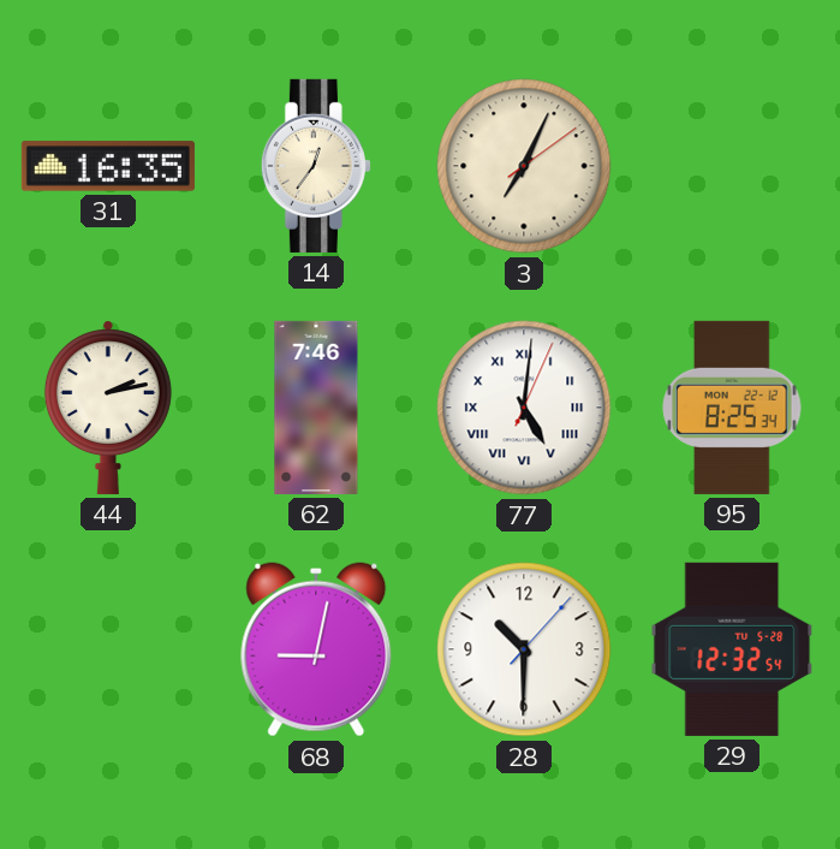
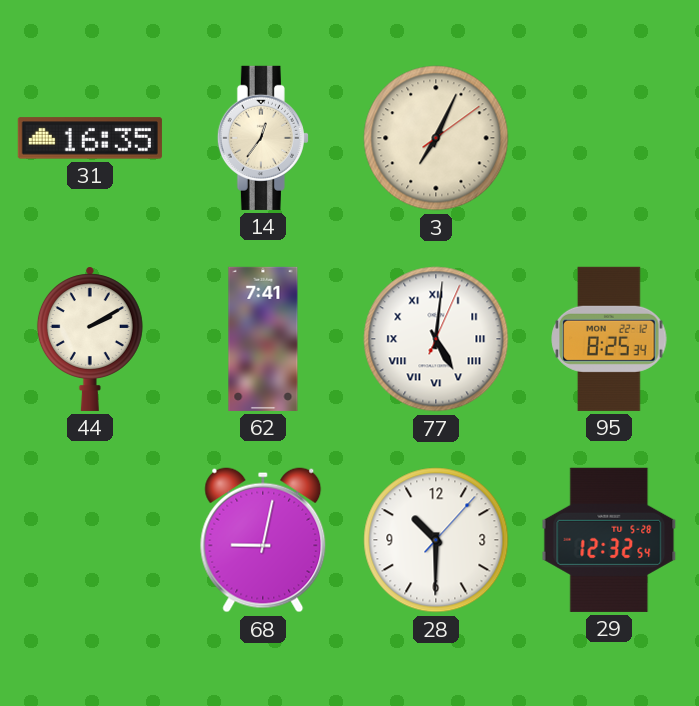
44: 2:13 -> 2:10 (90, 339)
62: 7:46 -> 7:41 (263, 339)
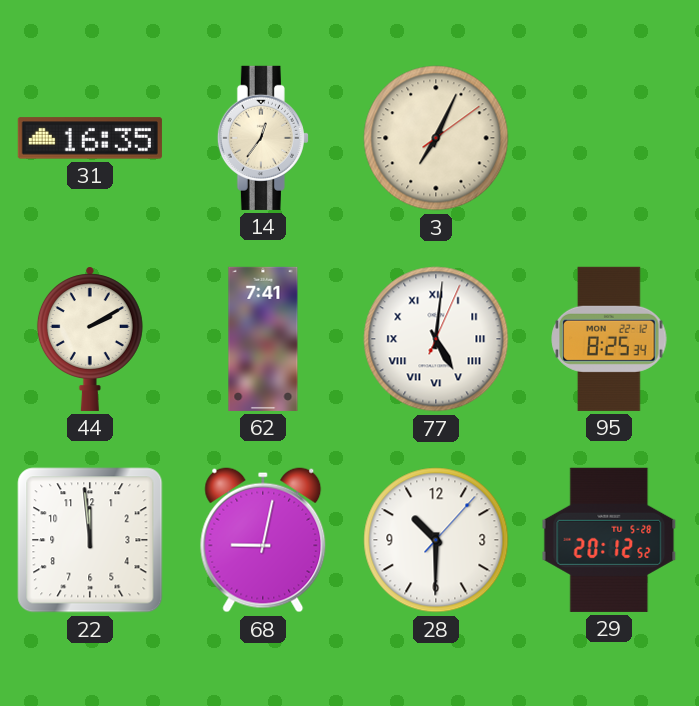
22: none -> 11:59 (90, 540)
29: 12:32 -> 20:12 (609, 540)
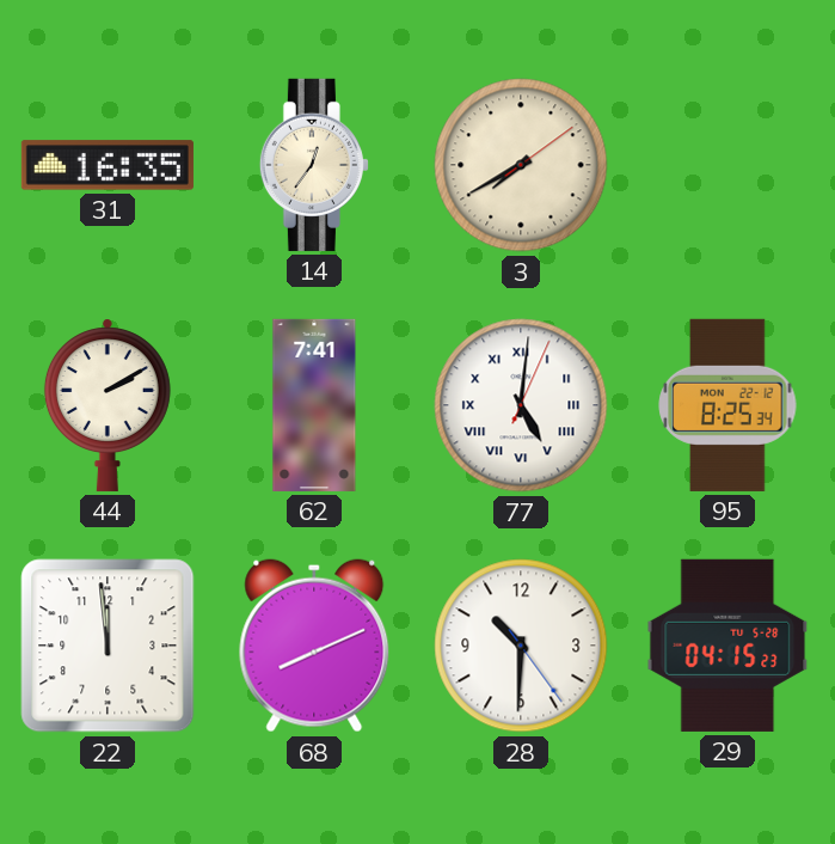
3: 7:04 -> 7:40 (521, 165)
68: 9:02 -> 8:11 (314, 646)
28: 10:30:07 -> 10:30:24 (521, 646)
29: 20:12 -> 04:15 (727, 646)
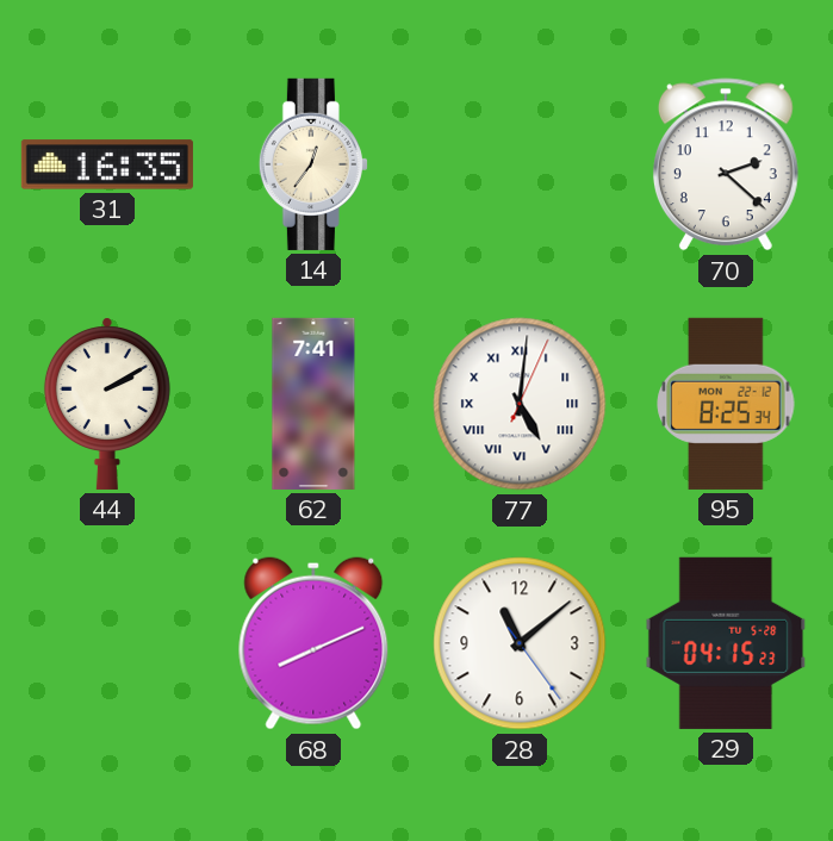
3: 7:40 -> none (521, 165)
70: none -> 2:22 (726, 164)
22: 11:59 -> none (108, 646)
28: 10:30 -> 11:08 (520, 643)
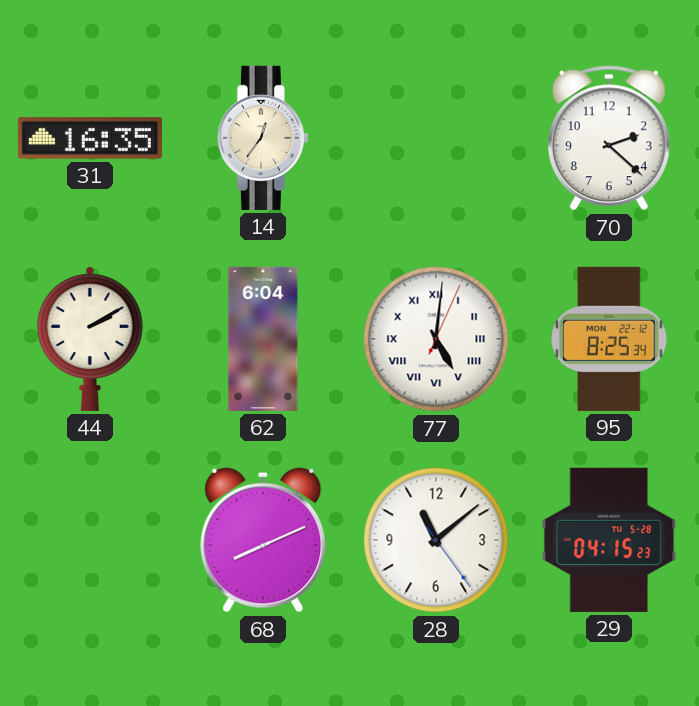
62: 7:41 -> 6:04 (263, 339)
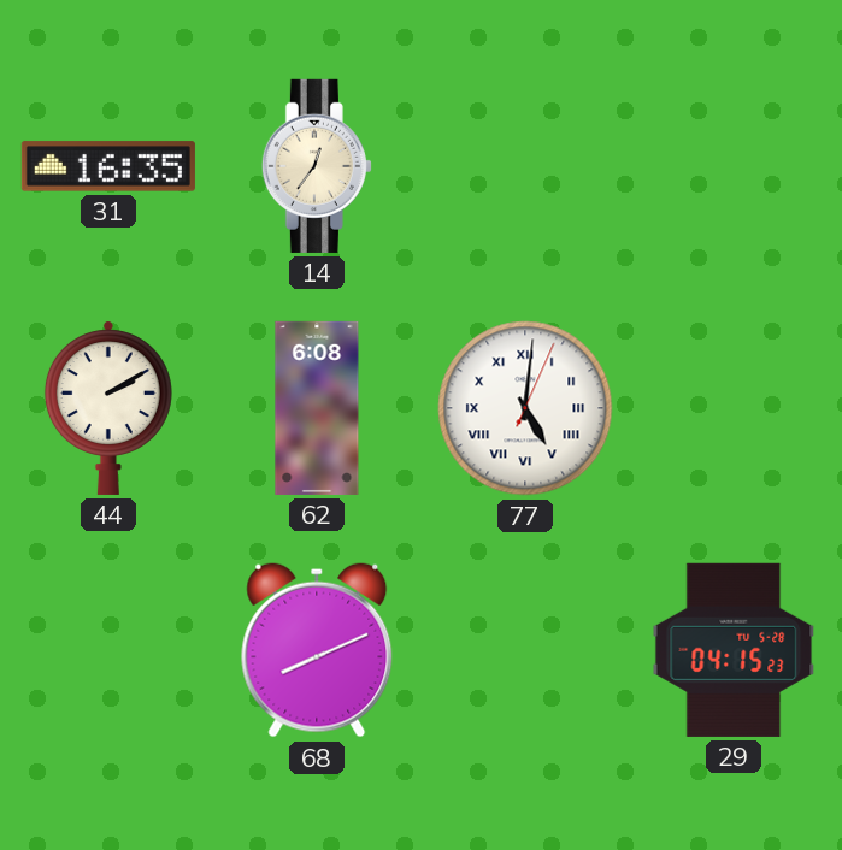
70: 2:22 -> none (609, 138)
62: 6:04 -> 6:08 (317, 408)
95: 8:25 -> none (609, 339)
28: 11:08 -> none (436, 540)
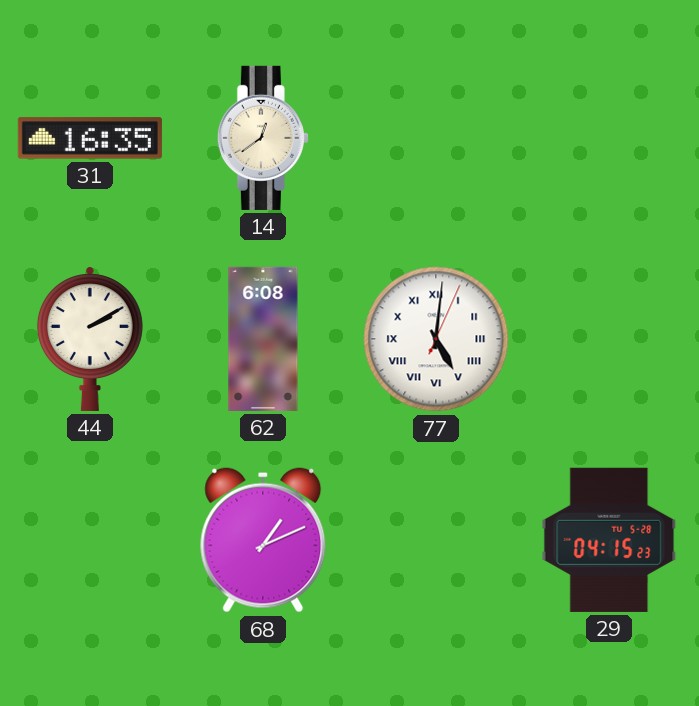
14: 12:36 -> 12:39 (263, 138)
68: 8:11 -> 1:11 (263, 540)
